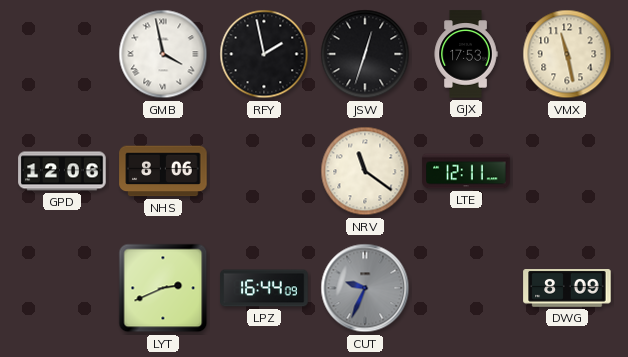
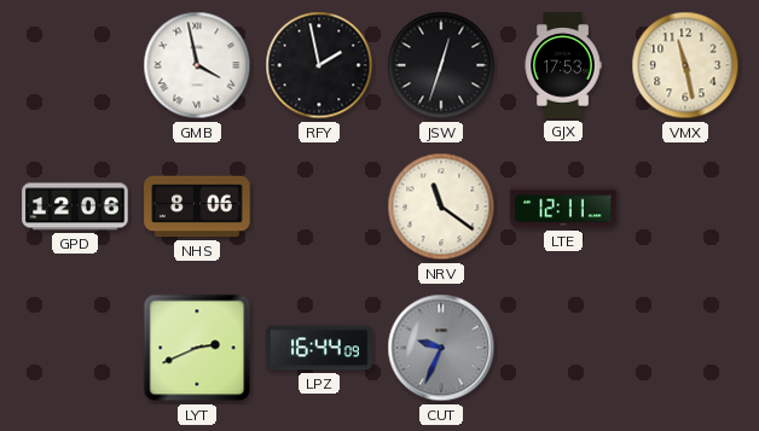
DWG: 8:09 -> none (567, 289)
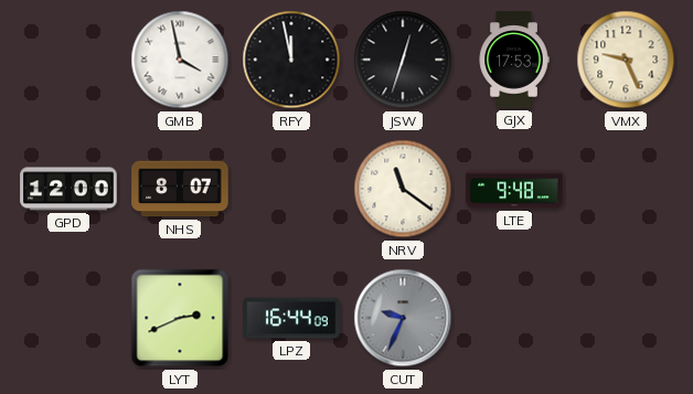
RFY: 1:58 -> 11:58 (291, 60)
VMX: 11:28 -> 9:26 (626, 60)
GPD: 12:06 -> 12:00 (68, 189)
NHS: 8:06 -> 8:07 (180, 189)
LTE: 12:11 -> 9:48 (514, 189)
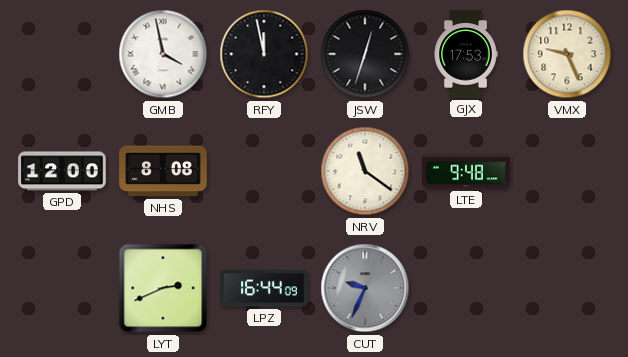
NHS: 8:07 -> 8:08 (163, 171)
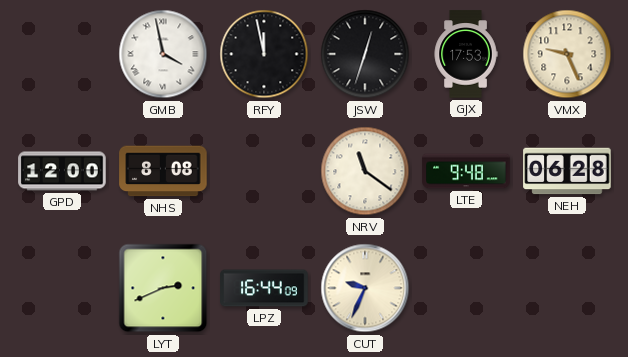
NEH: none -> 06:28 (567, 171)
CUT dial: grey -> cream (365, 288)
